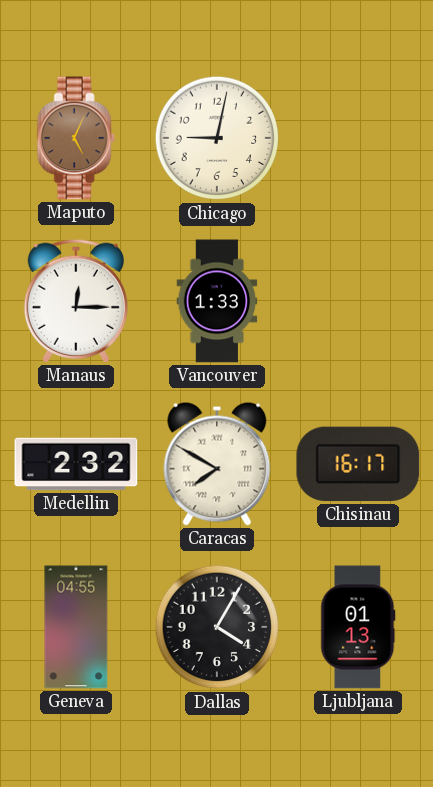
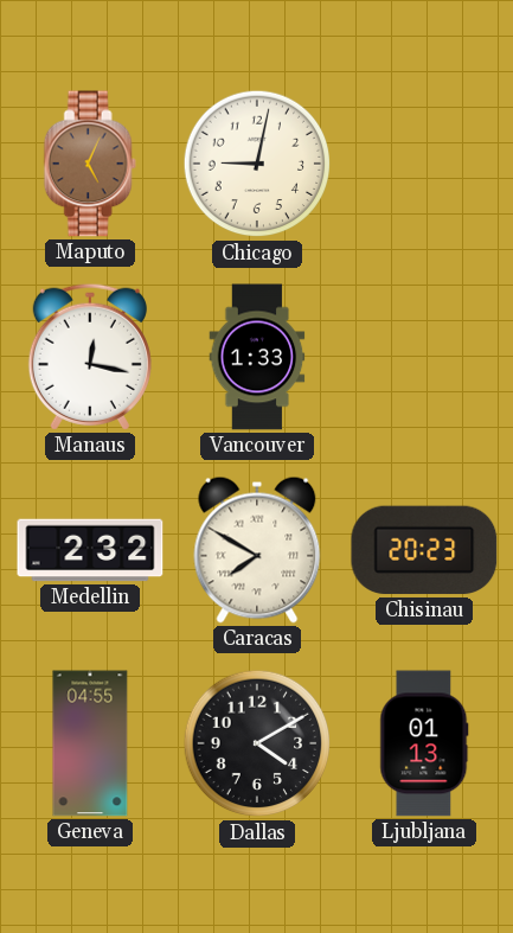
Manaus: 12:15 -> 12:17 (90, 357)
Chisinau: 16:17 -> 20:23 (424, 550)
Dallas: 4:05 -> 4:10 (257, 743)
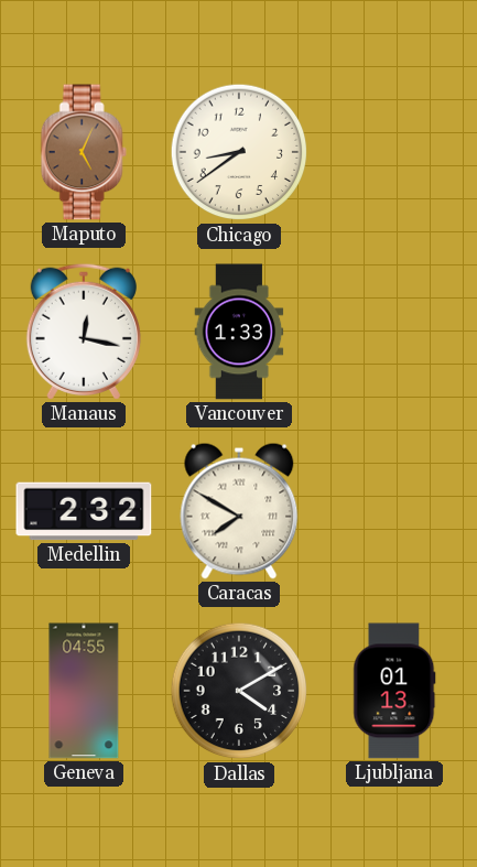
Chicago: 9:02 -> 8:39 (239, 152)
Chisinau: 20:23 -> none (424, 550)
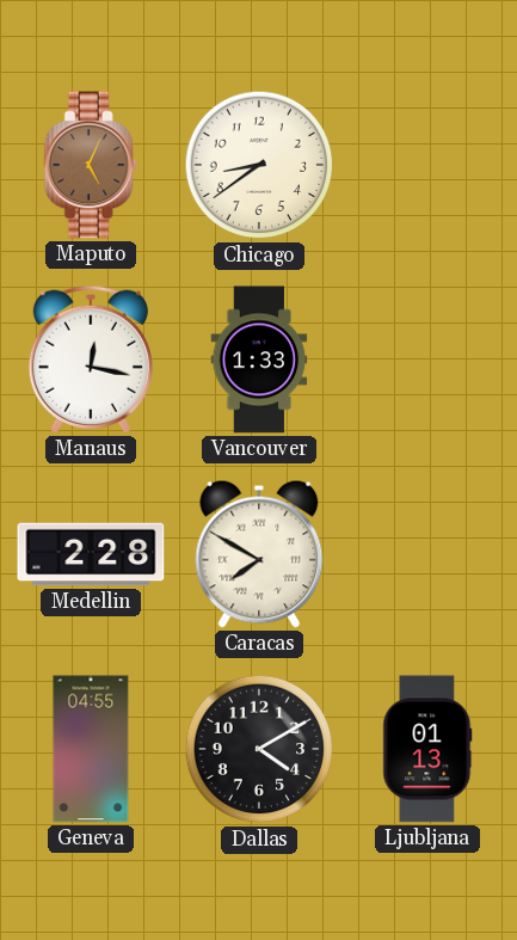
Medellin: 2:32 -> 2:28 (91, 554)
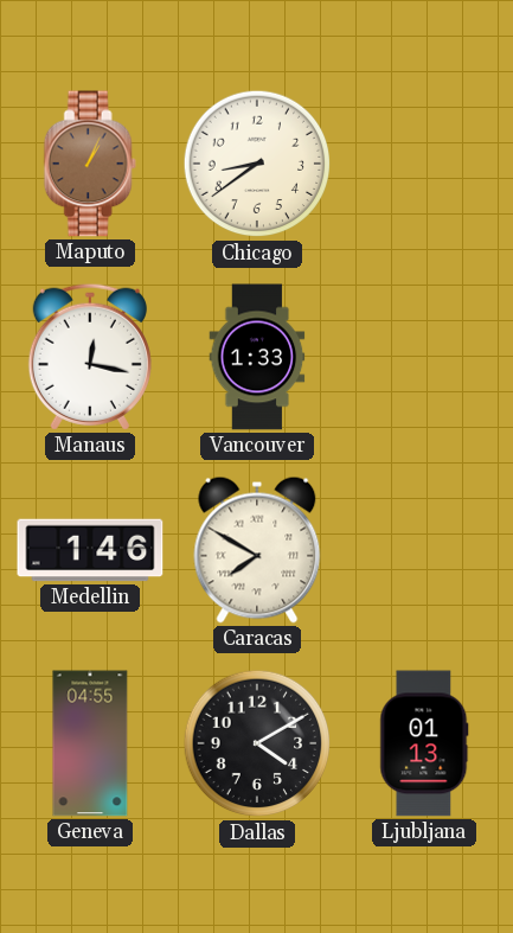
Maputo: 5:04 -> 1:04 (90, 164)
Medellin: 2:28 -> 1:46 (90, 550)
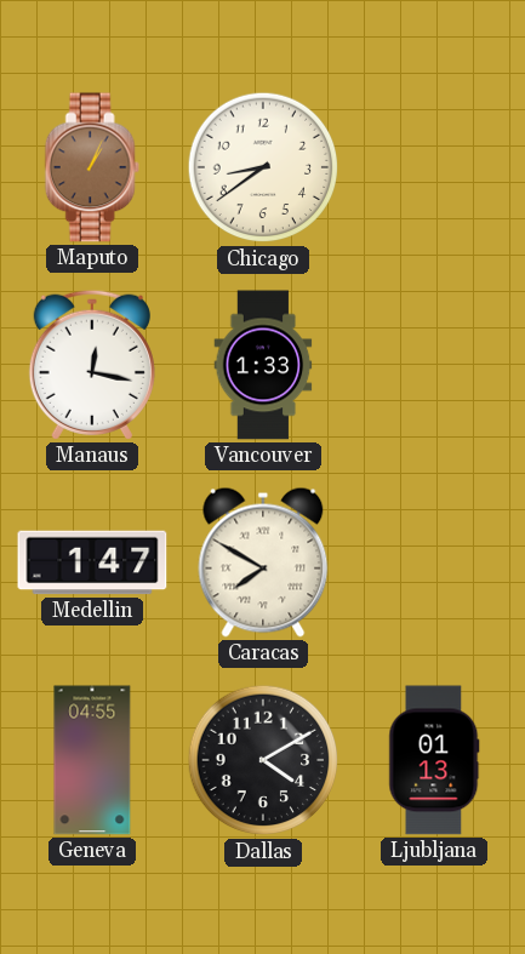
Medellin: 1:46 -> 1:47 (92, 562)
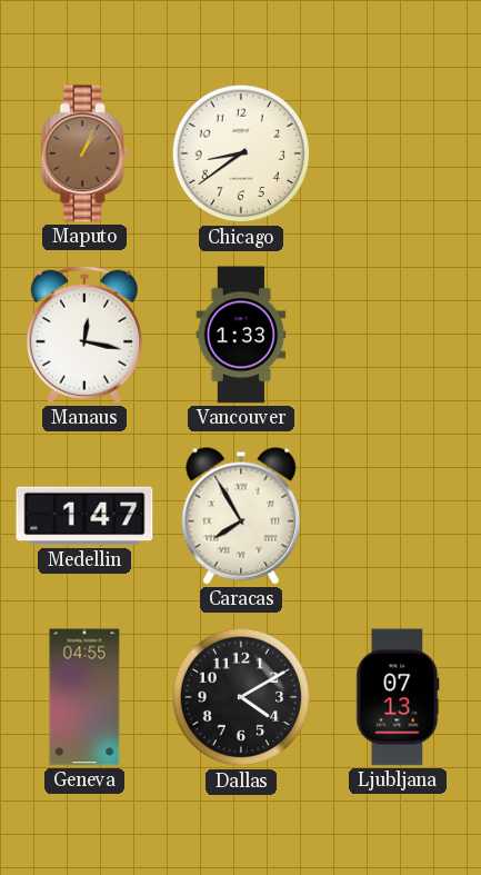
Caracas: 7:50 -> 7:55 (241, 516)
Ljubljana: 01:13 -> 07:13 (398, 697)
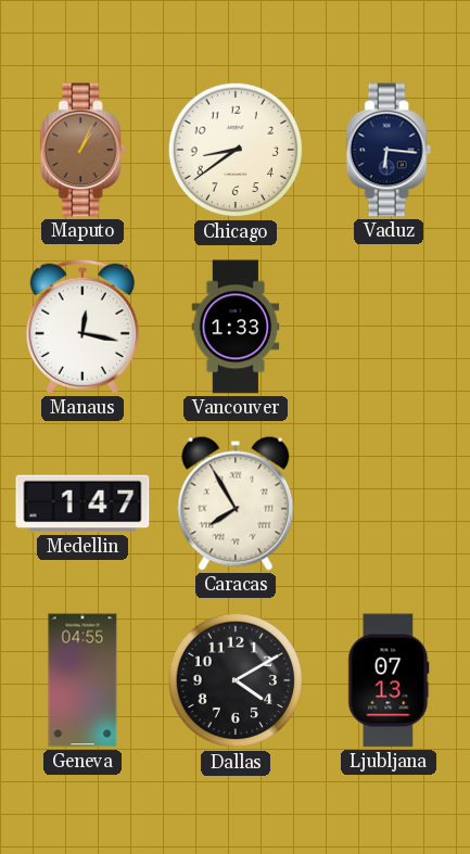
Vaduz: none -> 6:16 (389, 150)
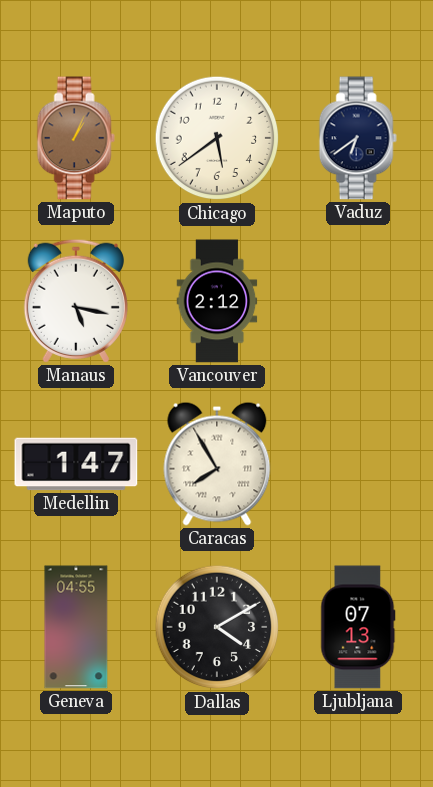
Chicago: 8:39 -> 5:39 (217, 138)
Vaduz: 6:16 -> 6:39 (358, 138)
Manaus: 12:17 -> 5:17 (76, 301)
Vancouver: 1:33 -> 2:12 (217, 301)
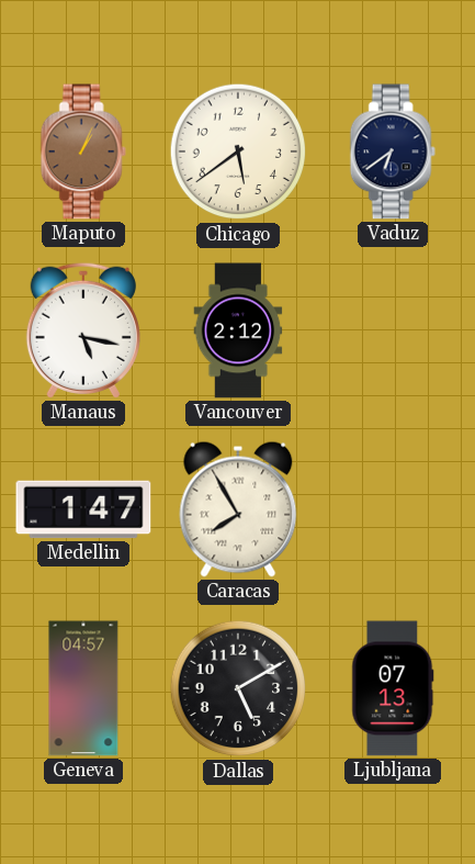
Geneva: 04:55 -> 04:57 (83, 688)
Dallas: 4:10 -> 5:10 (238, 688)
